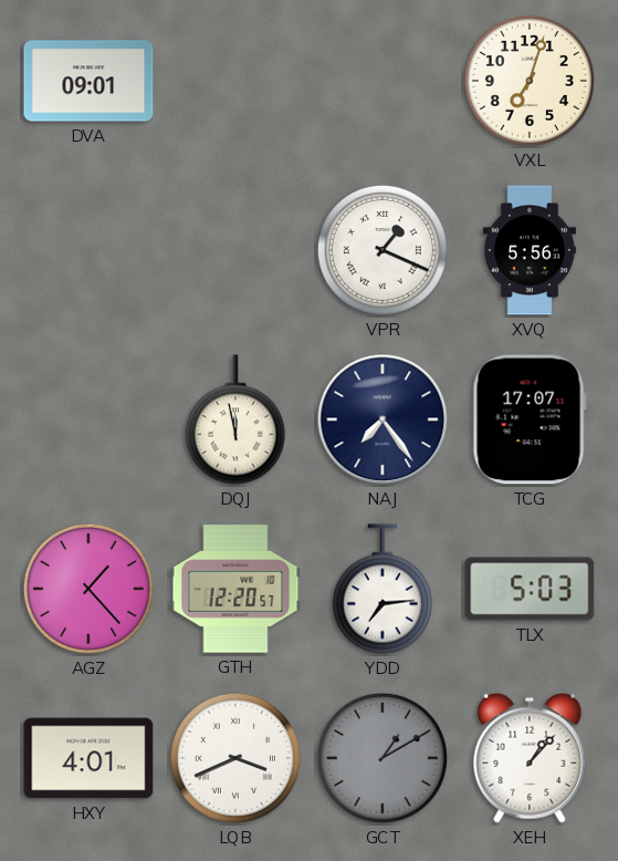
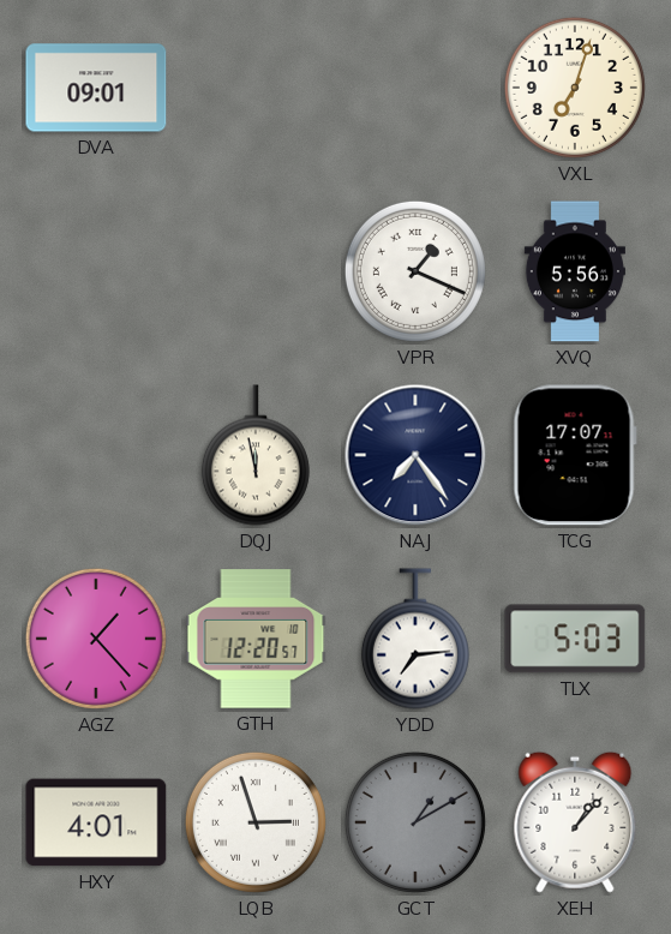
LQB: 3:41 -> 2:57 (256, 822)
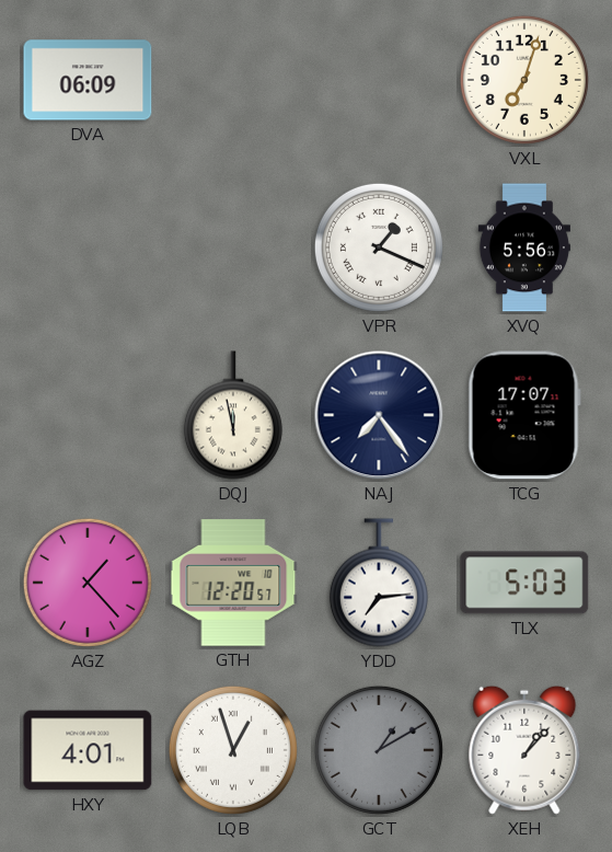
DVA: 09:01 -> 06:09 (88, 80)
LQB: 2:57 -> 12:57 (233, 750)
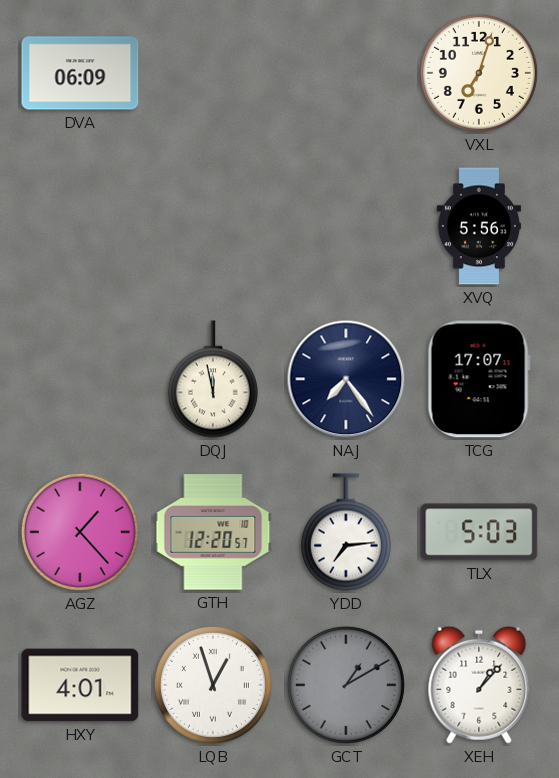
VPR: 1:19 -> none (379, 247)
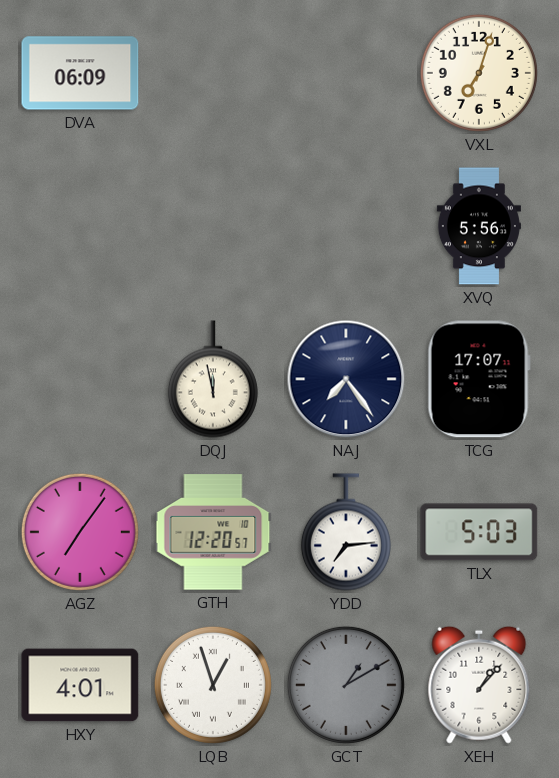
AGZ: 1:23 -> 7:06 (80, 532)
